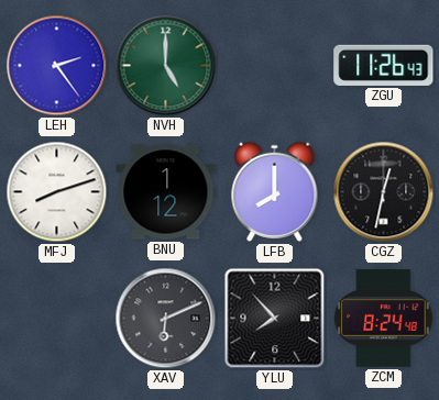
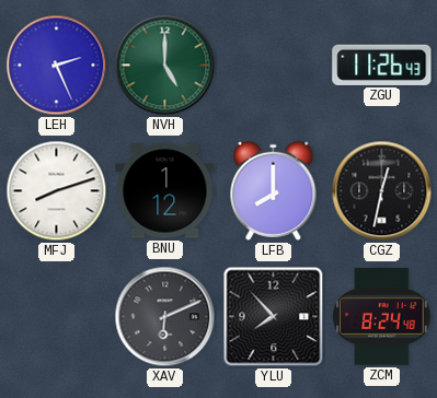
LEH: 2:24 -> 2:26 (57, 66)
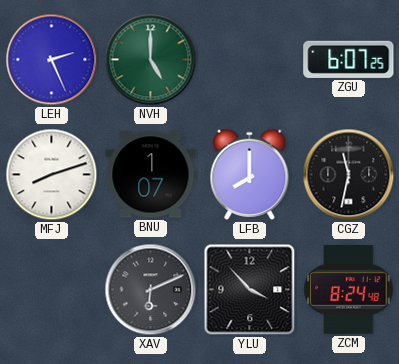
ZGU: 11:26 -> 6:07 (349, 59)
BNU: 1:12 -> 1:07 (151, 175)
CGZ: 12:32 -> 11:32 (349, 175)
YLU: 7:53 -> 3:53 (250, 290)
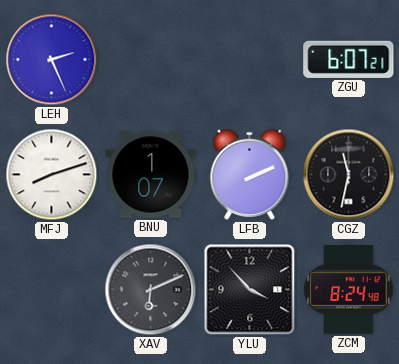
NVH: 5:00 -> none (151, 60)
ZGU: 6:07:25 -> 6:07:21 (349, 59)
LFB: 8:00 -> 2:11 (250, 174)
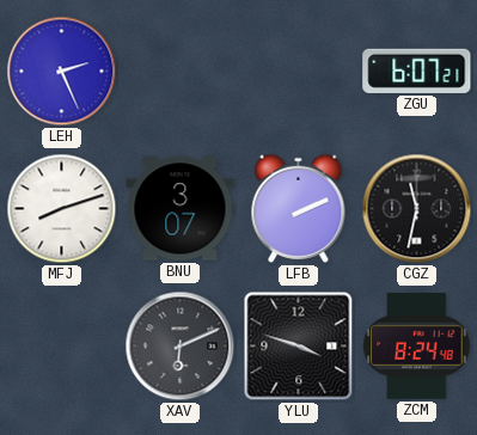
BNU: 1:07 -> 3:07 (181, 209)
YLU: 3:53 -> 3:48 (299, 347)
